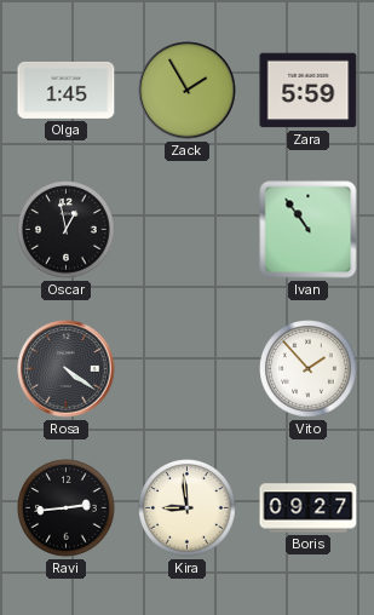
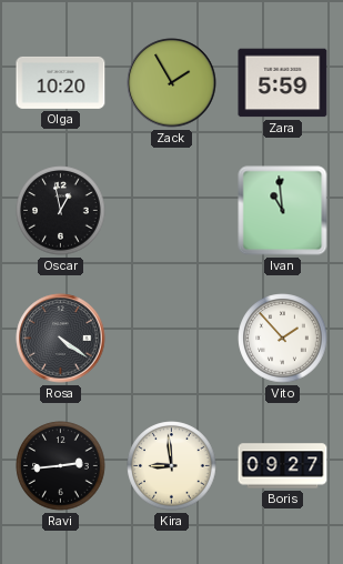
Olga: 1:45 -> 10:20 (61, 82)
Ivan: 10:54 -> 10:59 (283, 211)
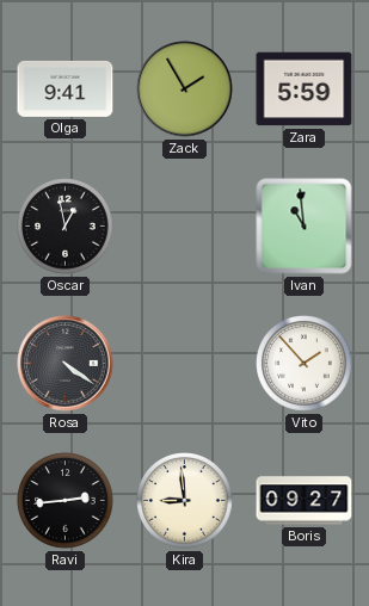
Olga: 10:20 -> 9:41 (66, 88)
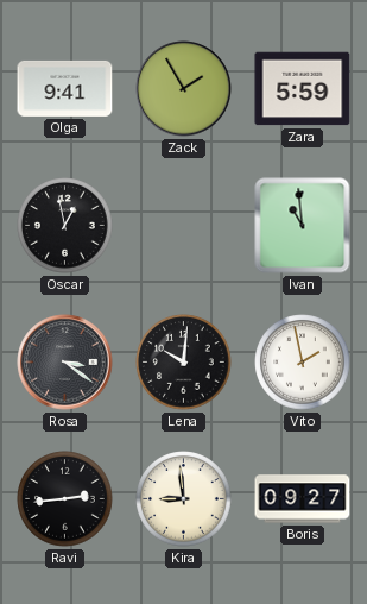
Rosa: 4:21 -> 3:21 (65, 363)
Lena: none -> 10:01 (184, 363)
Vito: 1:53 -> 1:58 (303, 363)
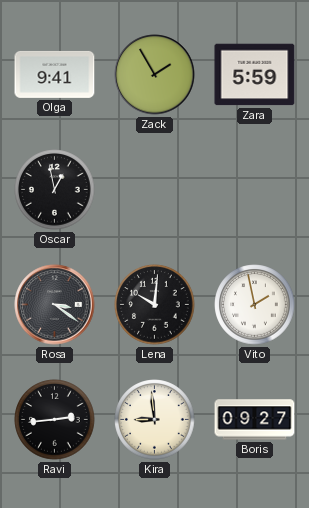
Ivan: 10:59 -> none (303, 226)
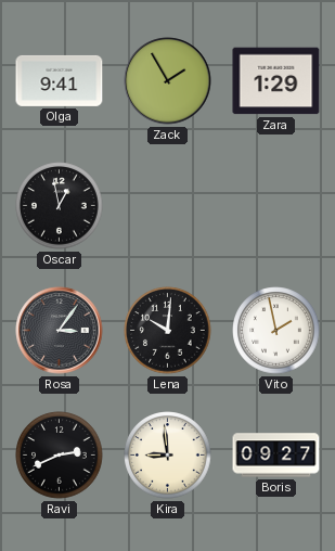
Zara: 5:59 -> 1:29 (276, 81)
Rosa: 3:21 -> 3:06 (60, 331)
Ravi: 2:44 -> 2:41 (60, 456)
